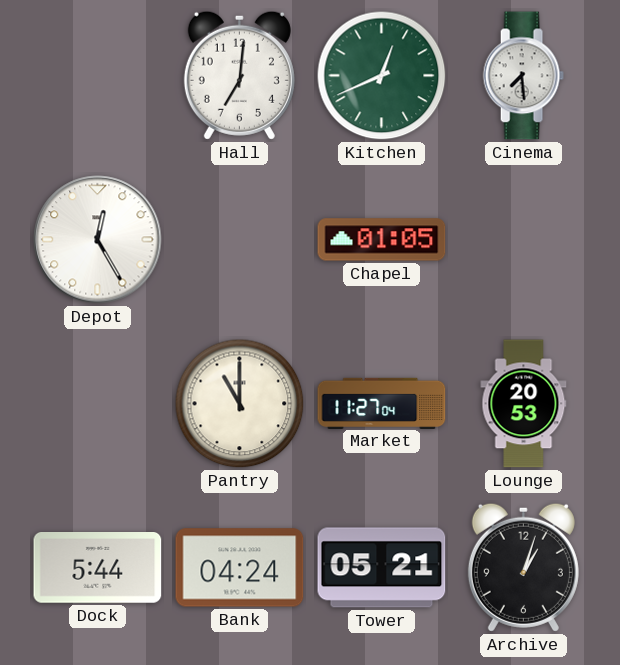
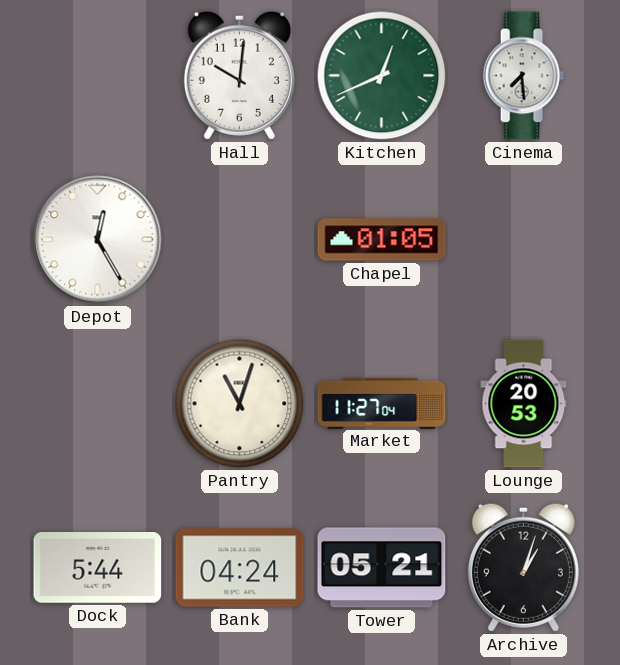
Hall: 7:01 -> 10:01 (239, 75)
Pantry: 11:00 -> 11:03 (240, 404)
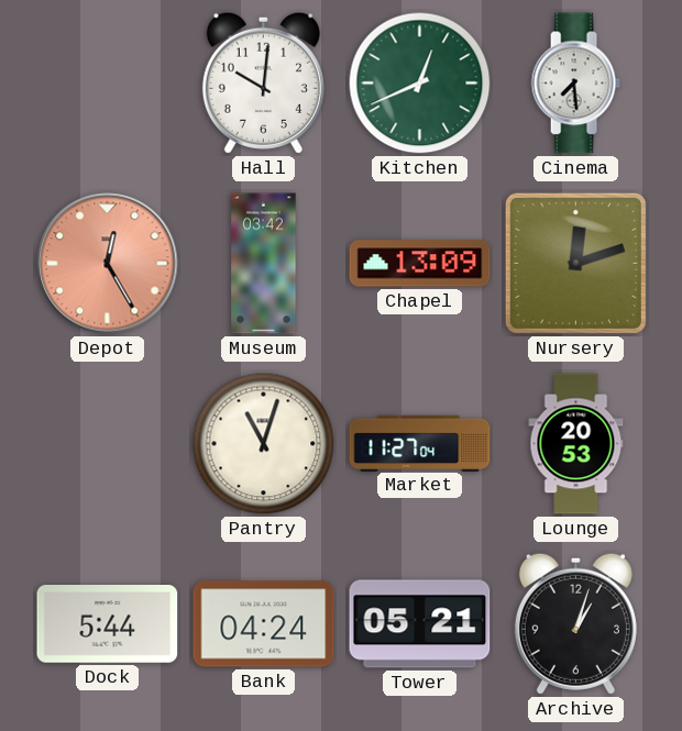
Depot dial: white -> salmon (108, 264)
Museum: none -> 03:42 (264, 264)
Chapel: 01:05 -> 13:09 (420, 264)
Nursery: none -> 12:12 (575, 263)
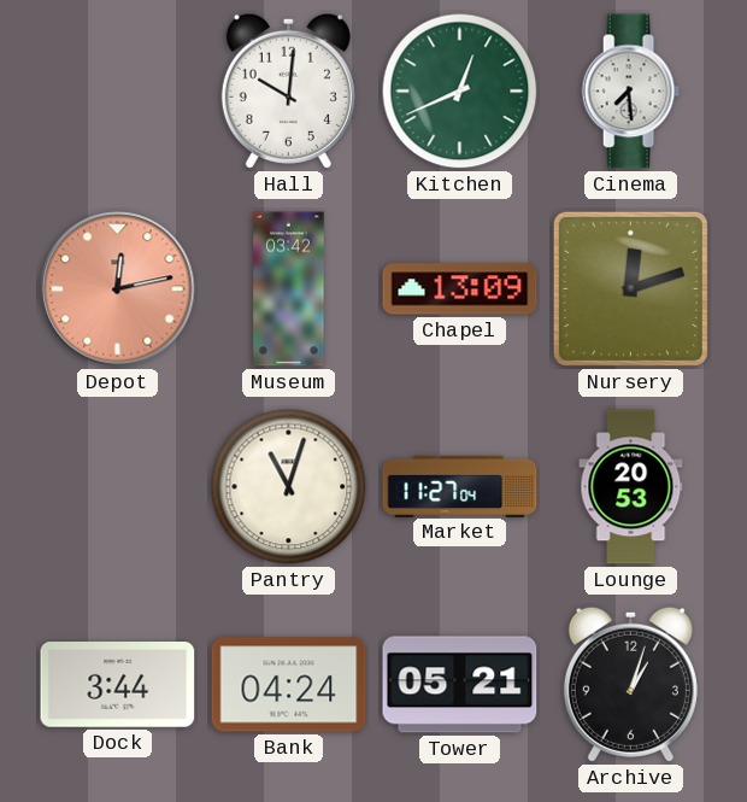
Depot: 12:25 -> 12:13 (118, 289)
Dock: 5:44 -> 3:44 (118, 685)
